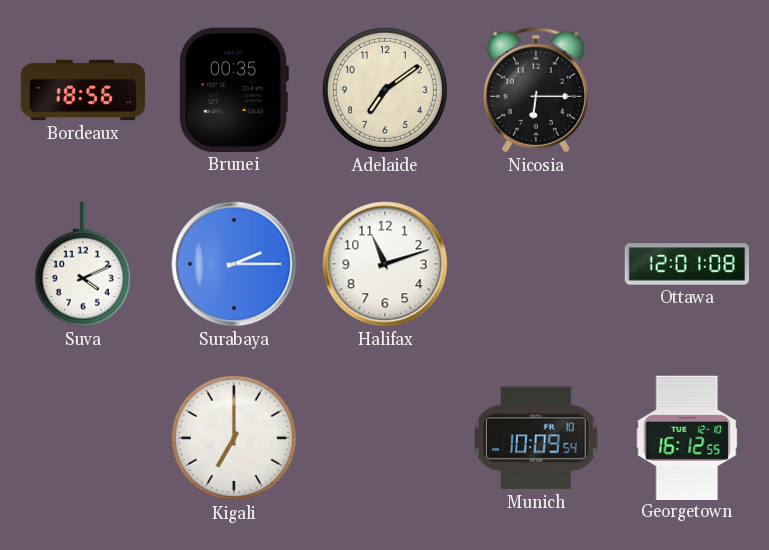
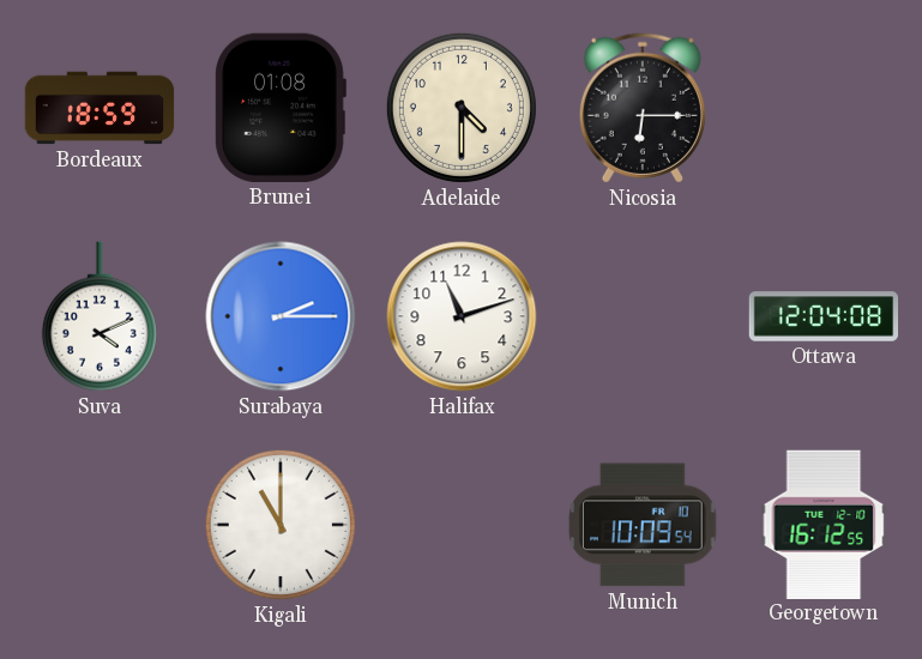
Bordeaux: 18:56 -> 18:59 (100, 108)
Brunei: 00:35 -> 01:08 (281, 108)
Adelaide: 7:09 -> 4:30 (462, 108)
Ottawa: 12:01 -> 12:04 (824, 316)
Kigali: 7:00 -> 11:00 (281, 525)
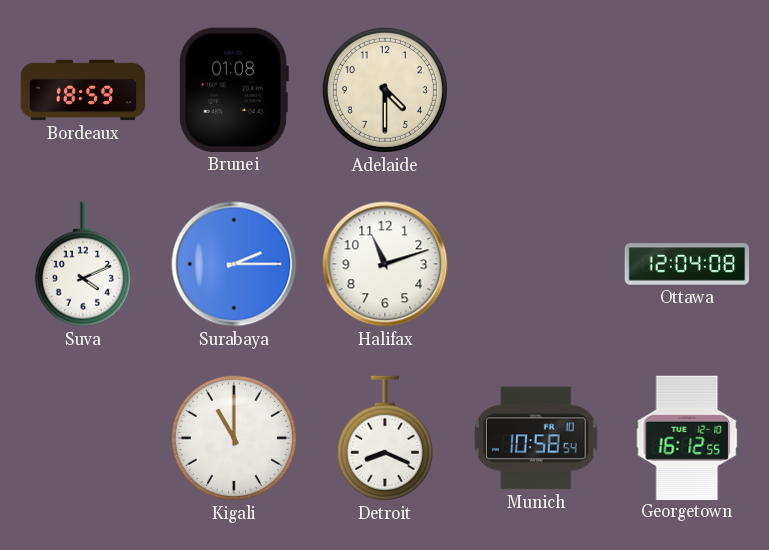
Nicosia: 6:15 -> none (643, 108)
Detroit: none -> 8:19 (385, 438)
Munich: 10:09 -> 10:58 (536, 438)
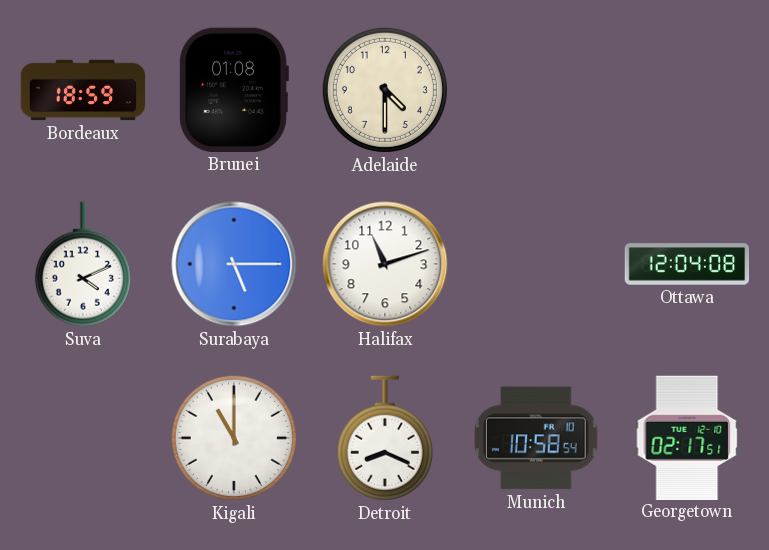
Surabaya: 2:15 -> 5:15 (234, 264)
Georgetown: 16:12 -> 02:17 (687, 437)
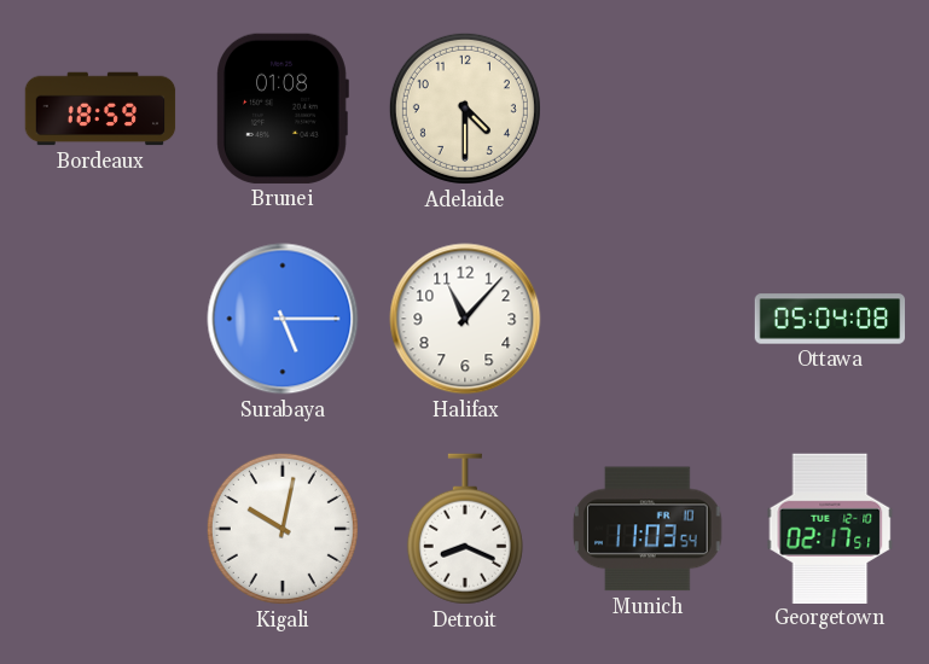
Suva: 4:11 -> none (83, 264)
Halifax: 11:12 -> 11:07 (465, 319)
Ottawa: 12:04 -> 05:04 (830, 319)
Kigali: 11:00 -> 10:02 (283, 529)
Munich: 10:58 -> 11:03 (648, 529)
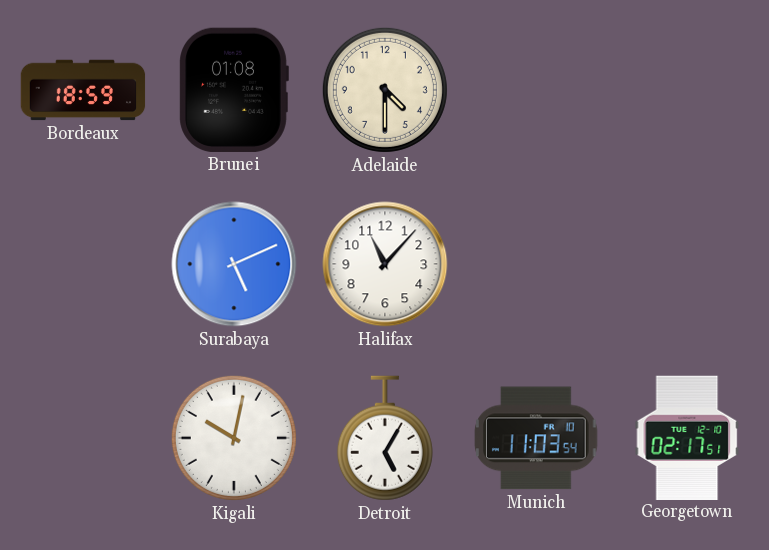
Surabaya: 5:15 -> 5:11 (234, 264)
Ottawa: 05:04 -> none (830, 319)
Detroit: 8:19 -> 5:05 (385, 438)
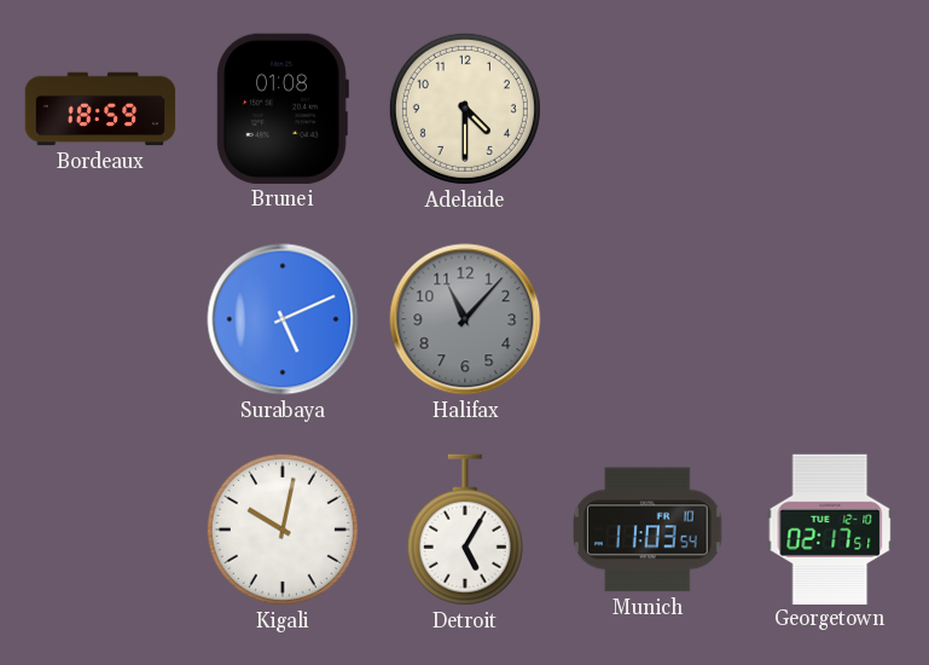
Halifax dial: white -> grey (465, 319)
